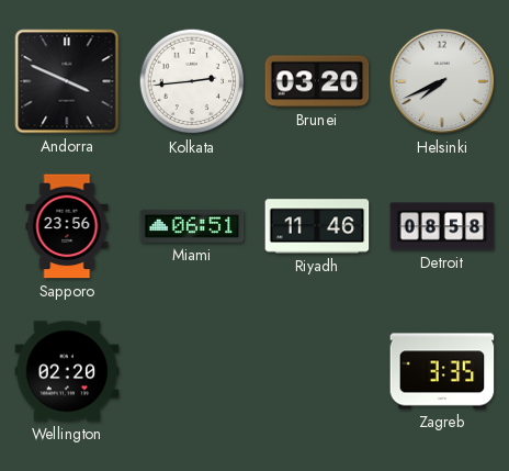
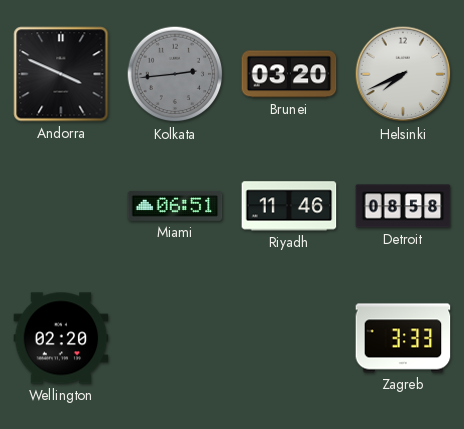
Kolkata dial: white -> grey (175, 74)
Sapporo: 23:56 -> none (67, 226)
Zagreb: 3:35 -> 3:33 (403, 338)
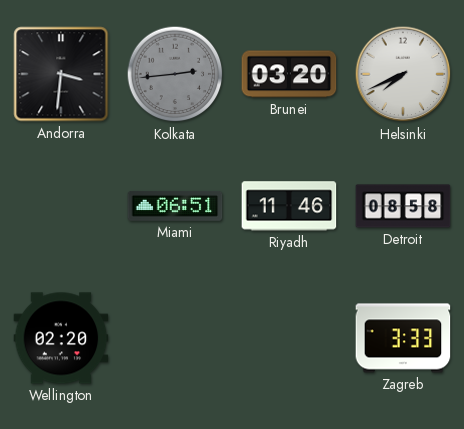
Andorra: 3:49 -> 3:31 (61, 74)
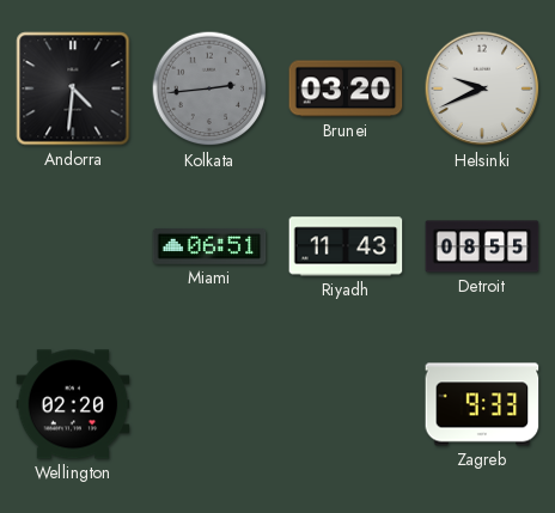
Andorra: 3:31 -> 4:31 (73, 88)
Helsinki: 7:41 -> 9:41 (482, 88)
Riyadh: 11:46 -> 11:43 (346, 246)
Detroit: 08:58 -> 08:55 (482, 246)
Zagreb: 3:33 -> 9:33 (482, 404)
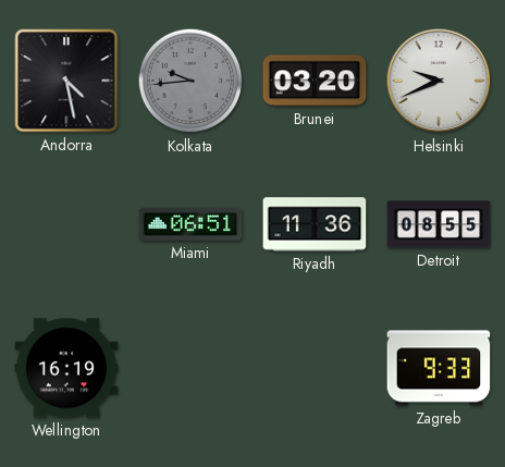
Andorra: 4:31 -> 4:28 (66, 81)
Kolkata: 2:44 -> 9:44 (190, 81)
Riyadh: 11:43 -> 11:36 (315, 224)
Wellington: 02:20 -> 16:19 (66, 368)
